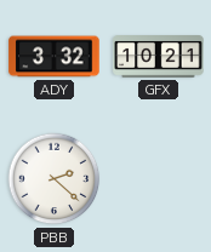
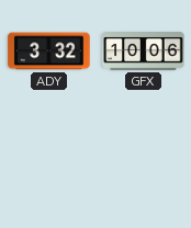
GFX: 10:21 -> 10:06 (144, 52)
PBB: 2:22 -> none (55, 179)
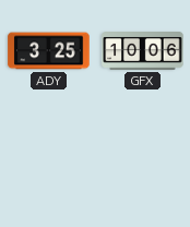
ADY: 3:32 -> 3:25 (49, 51)
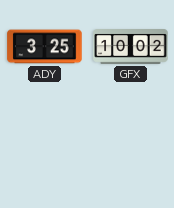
GFX: 10:06 -> 10:02 (131, 47)
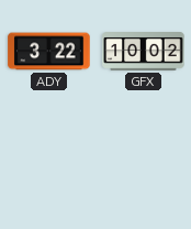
ADY: 3:25 -> 3:22 (49, 52)
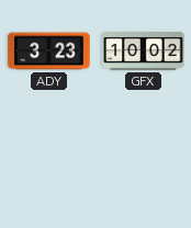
ADY: 3:22 -> 3:23 (49, 52)
